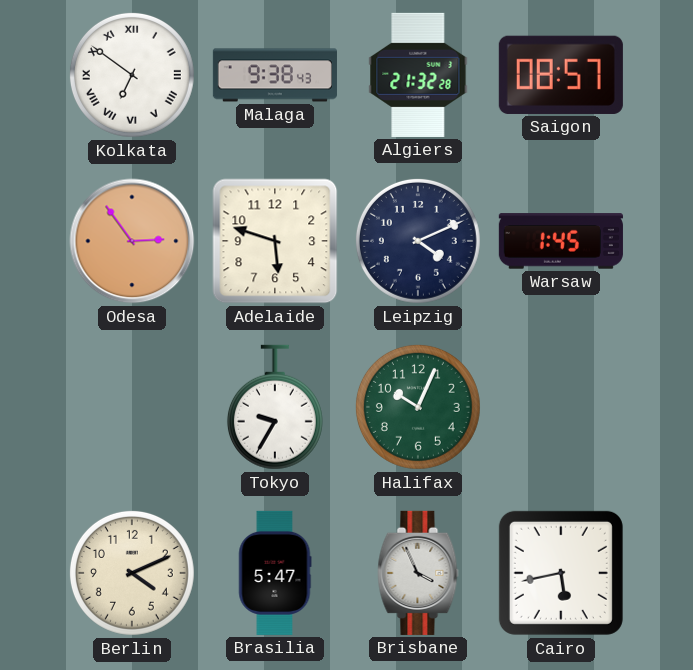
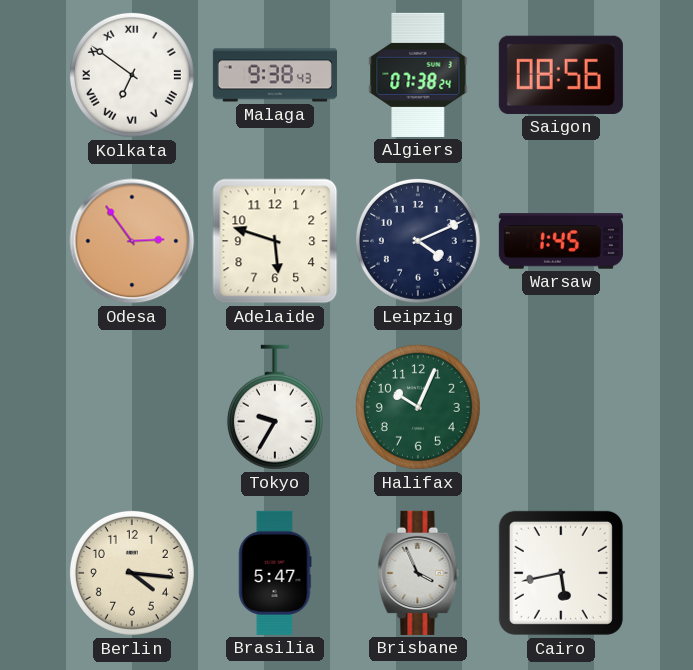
Algiers: 21:32 -> 07:38 (418, 75)
Saigon: 08:57 -> 08:56 (561, 75)
Berlin: 4:11 -> 4:16 (132, 573)
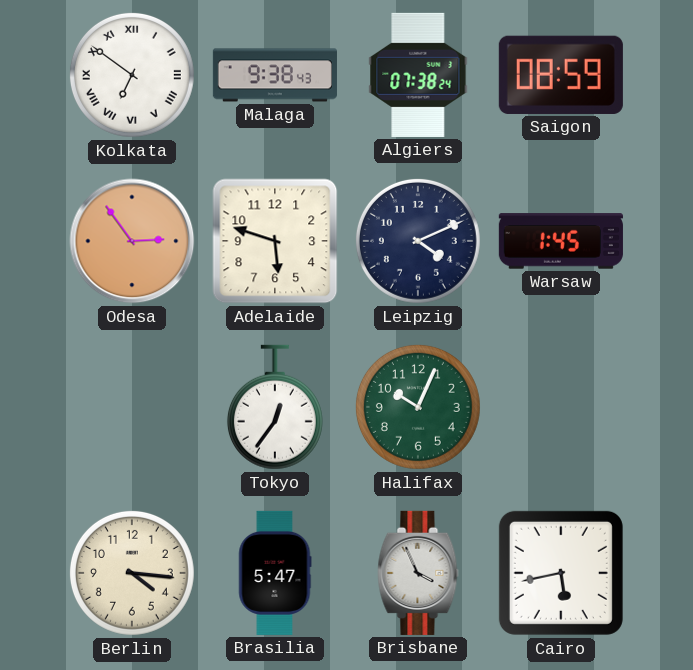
Saigon: 08:56 -> 08:59 (561, 75)
Tokyo: 9:35 -> 12:36 (275, 407)
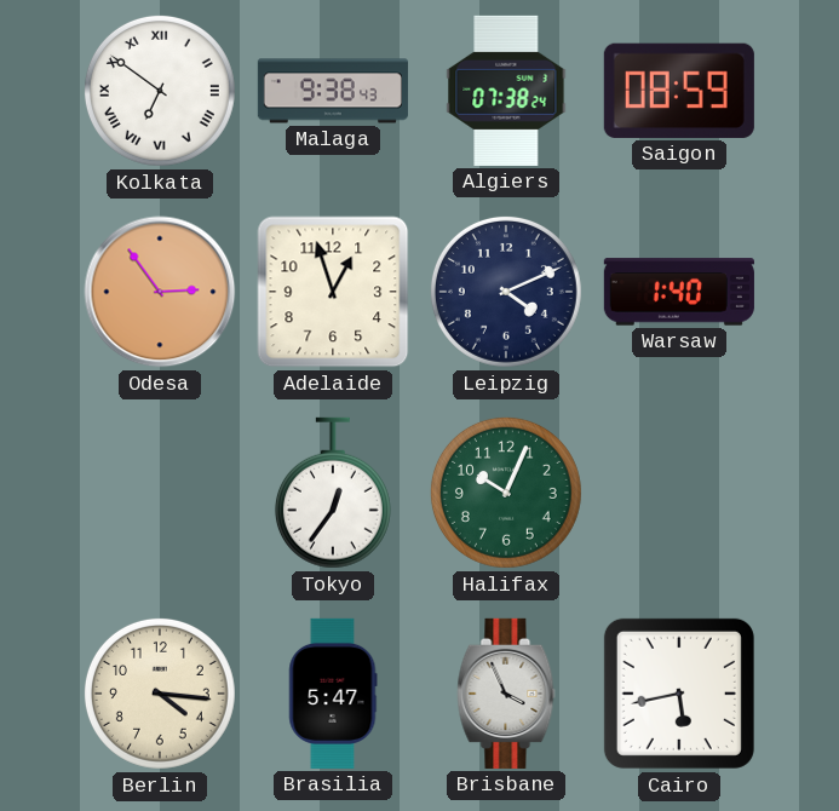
Adelaide: 5:48 -> 12:57 (333, 292)
Warsaw: 1:45 -> 1:40 (679, 292)
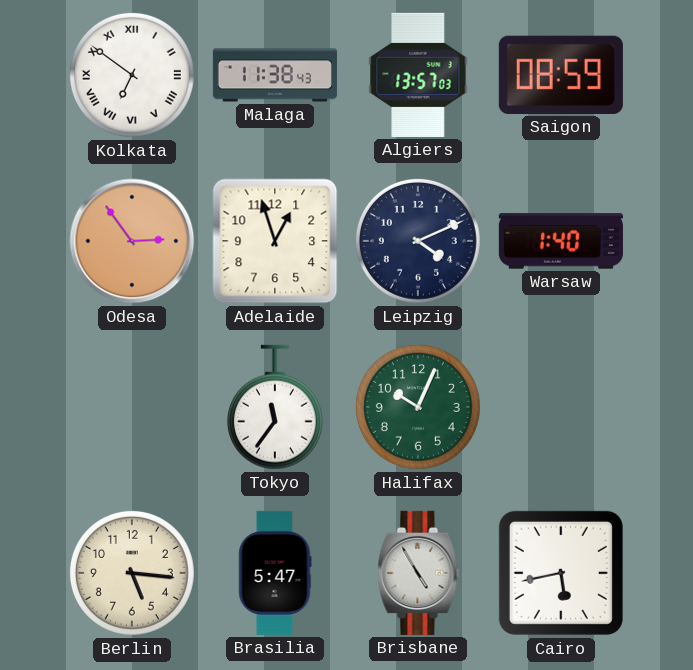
Malaga: 9:38 -> 11:38 (275, 75)
Algiers: 07:38 -> 13:57 (418, 75)
Tokyo: 12:36 -> 11:36 (275, 407)
Berlin: 4:16 -> 5:16 (132, 573)
Brisbane: 3:56 -> 4:55 (418, 573)
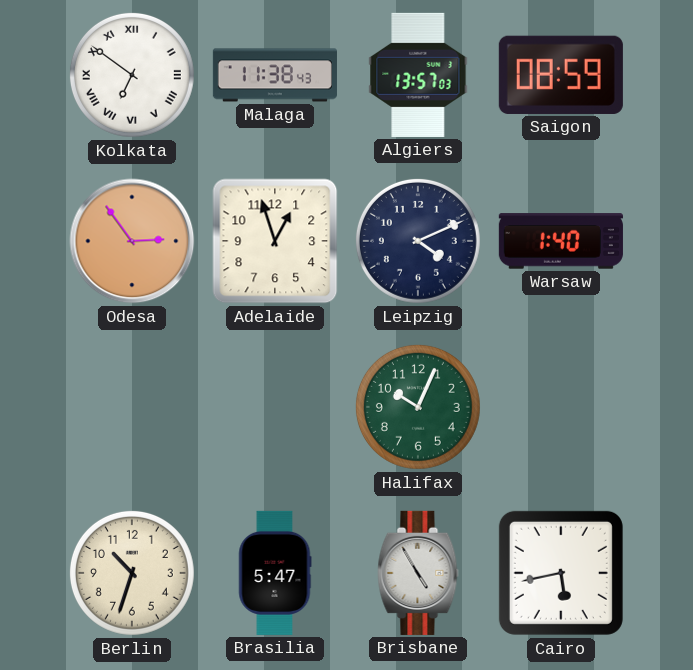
Tokyo: 11:36 -> none (275, 407)
Berlin: 5:16 -> 10:33 (132, 573)
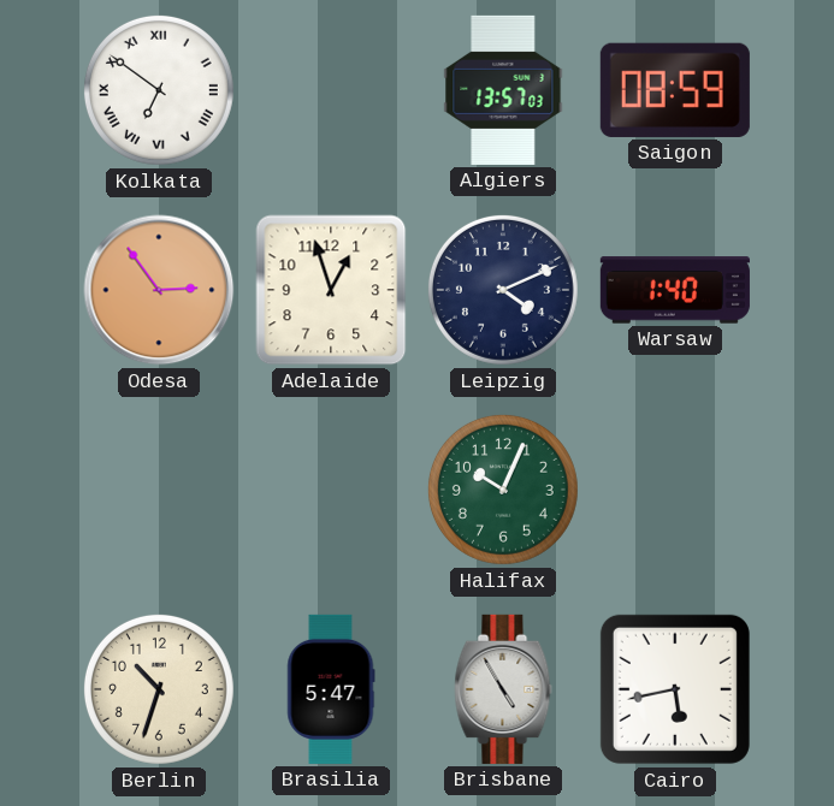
Malaga: 11:38 -> none (275, 75)
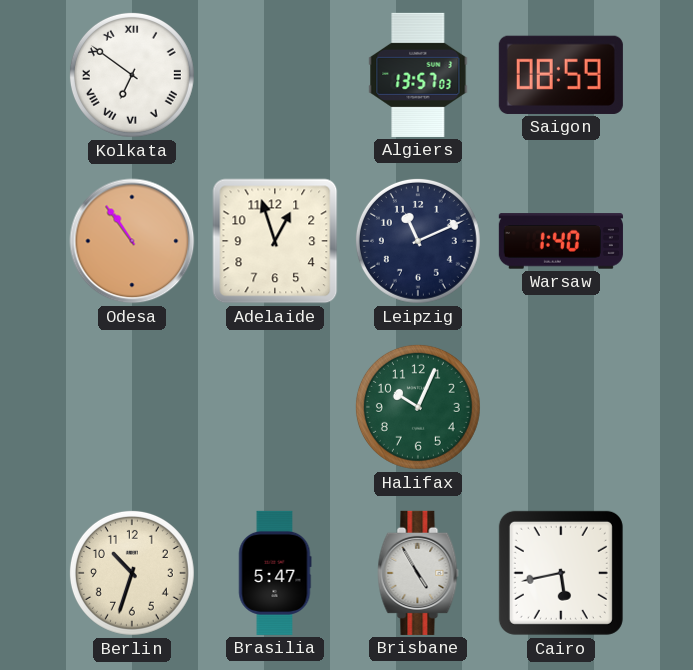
Odesa: 2:54 -> 10:54 (132, 241)
Leipzig: 4:11 -> 11:11 (418, 241)
